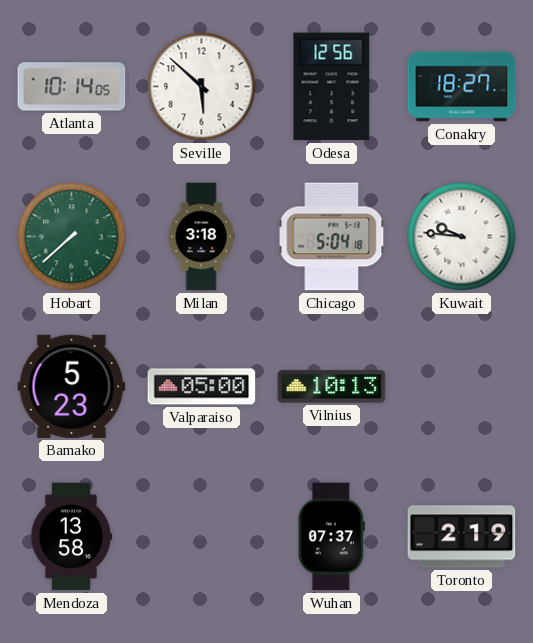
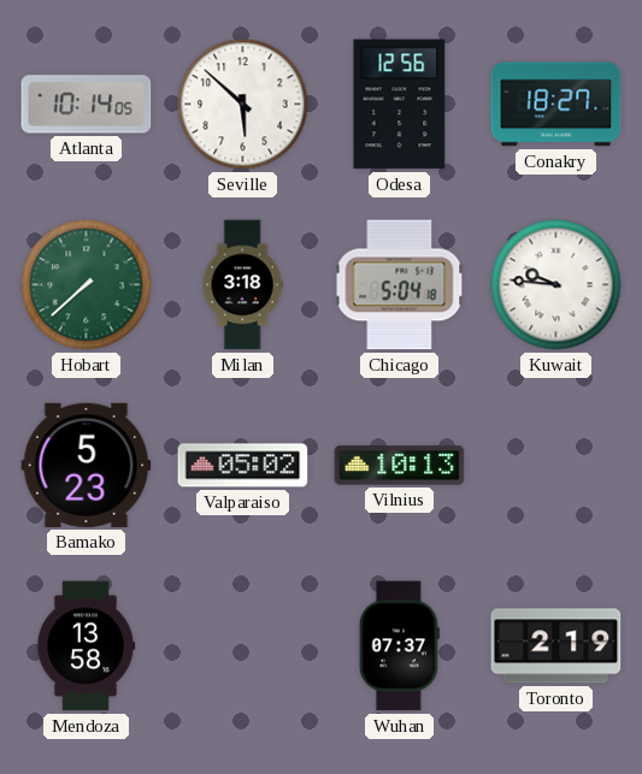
Valparaiso: 05:00 -> 05:02 (243, 466)
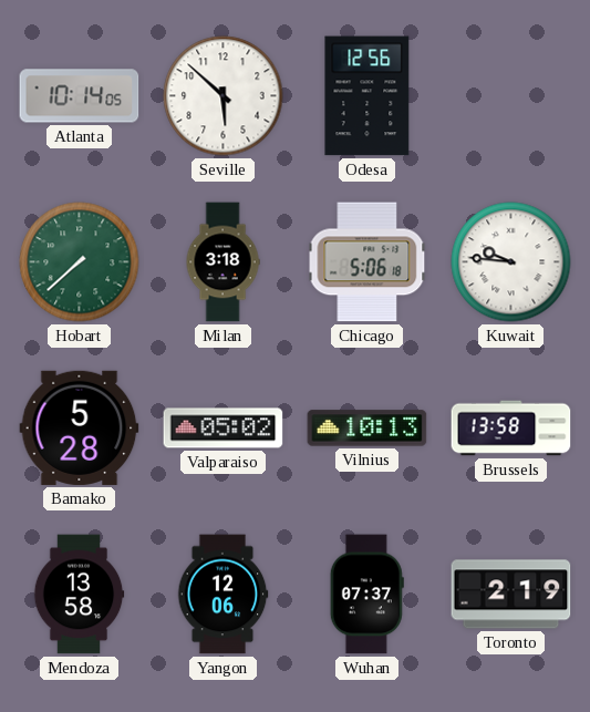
Conakry: 18:27 -> none (556, 105)
Chicago: 5:04 -> 5:06 (368, 262)
Bamako: 5:23 -> 5:28 (80, 427)
Brussels: none -> 13:58 (511, 429)
Yangon: none -> 12:06 (222, 595)
